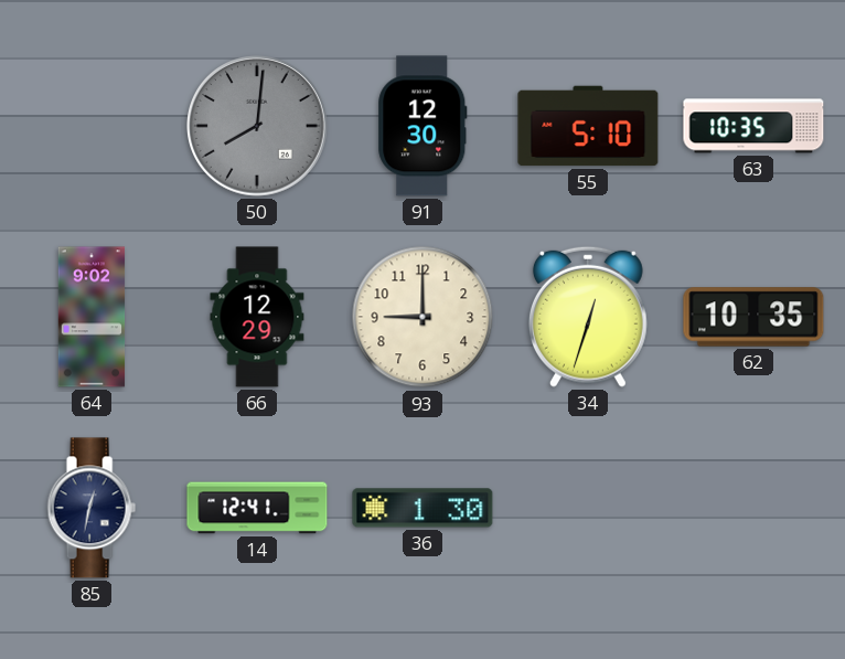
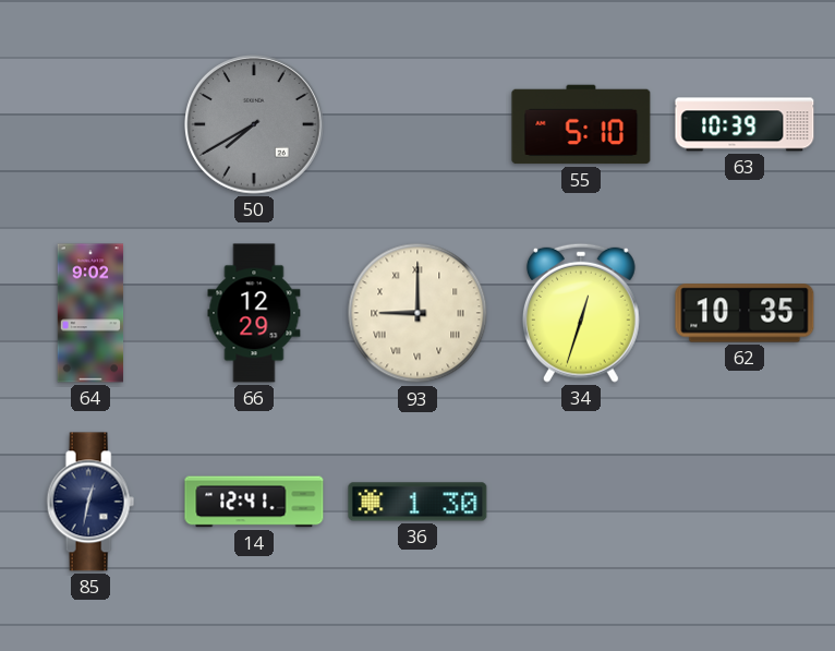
50: 8:01 -> 7:40 (255, 125)
91: 12:30 -> none (422, 126)
63: 10:35 -> 10:39 (745, 124)
93 numerals: Arabic -> Roman (417, 313)
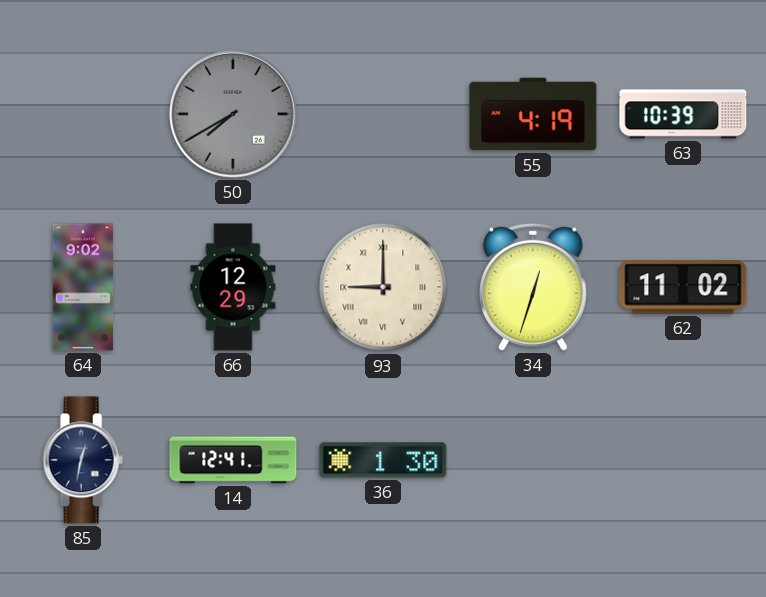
55: 5:10 -> 4:19 (533, 114)
62: 10:35 -> 11:02 (683, 287)
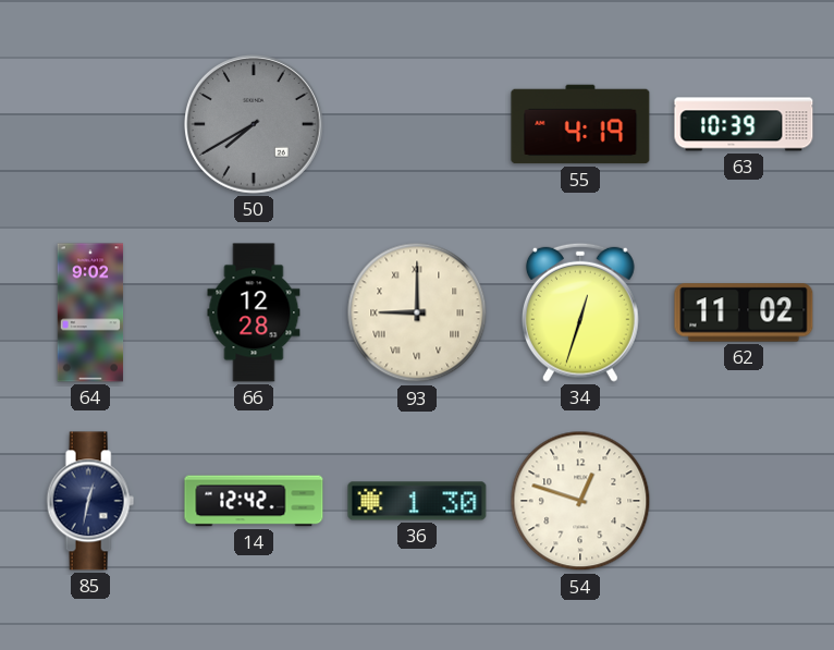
66: 12:29 -> 12:28 (254, 312)
14: 12:41 -> 12:42 (254, 501)
54: none -> 12:48 (580, 501)
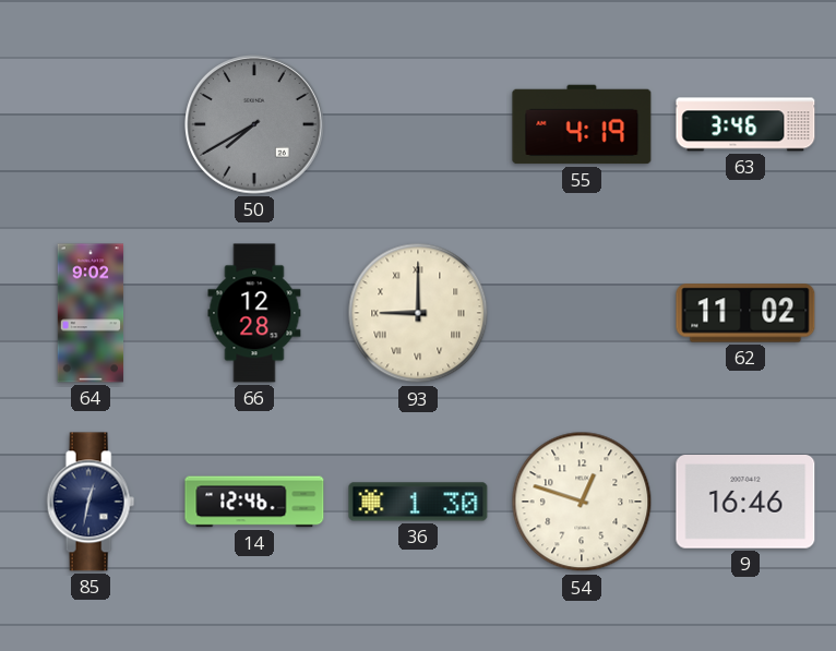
63: 10:39 -> 3:46 (745, 124)
34: 12:33 -> none (580, 312)
14: 12:42 -> 12:46 (254, 502)
9: none -> 16:46 (745, 503)
